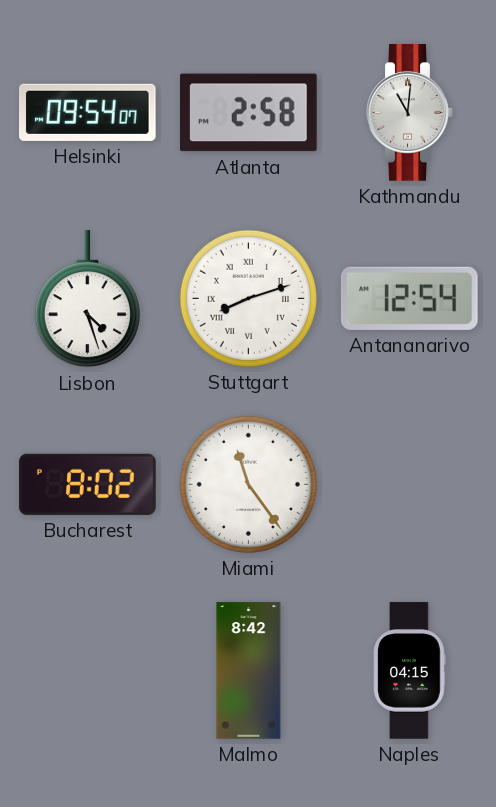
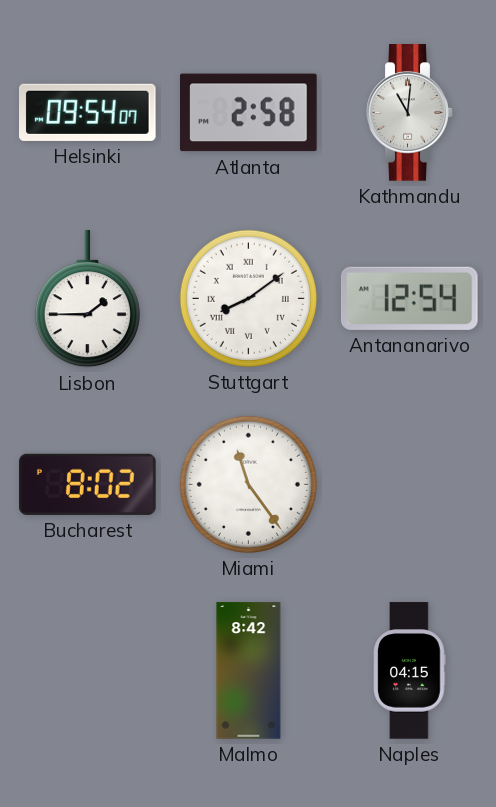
Lisbon: 4:27 -> 1:45 (87, 299)
Stuttgart: 8:12 -> 8:09 (248, 298)
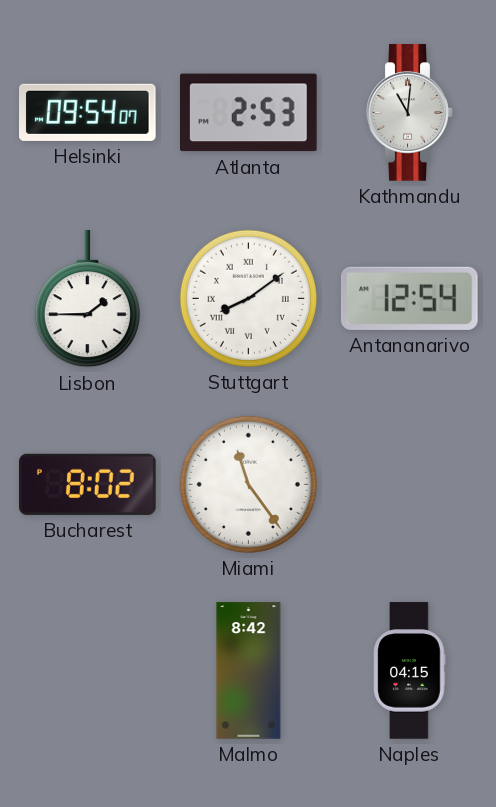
Atlanta: 2:58 -> 2:53 (249, 113)
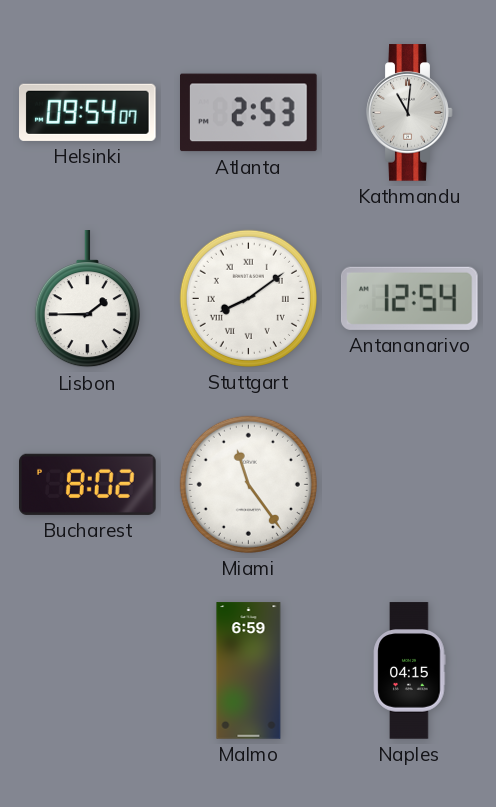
Malmo: 8:42 -> 6:59 (249, 671)
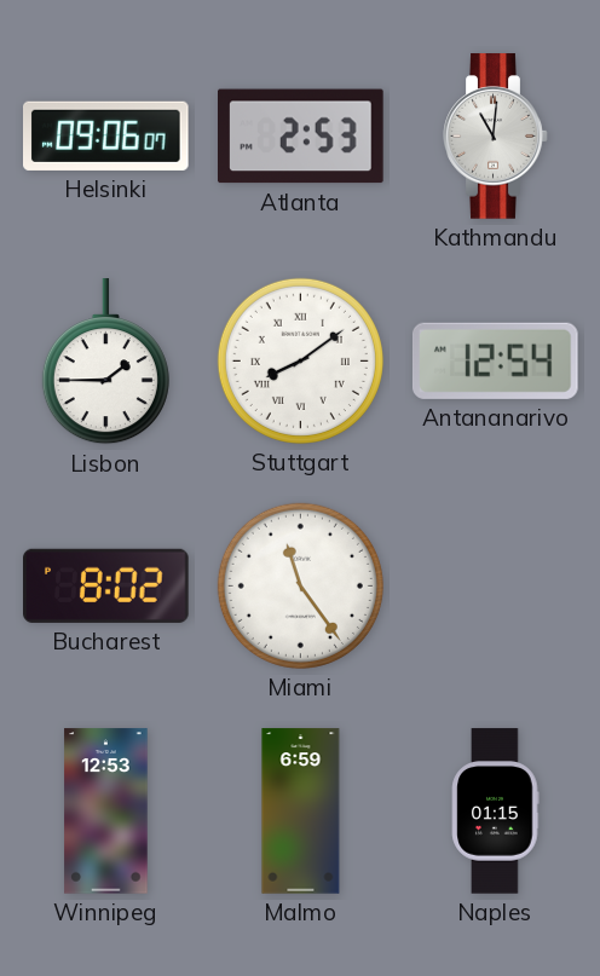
Helsinki: 09:54 -> 09:06 (106, 135)
Winnipeg: none -> 12:53 (106, 812)
Naples: 04:15 -> 01:15 (496, 812)
